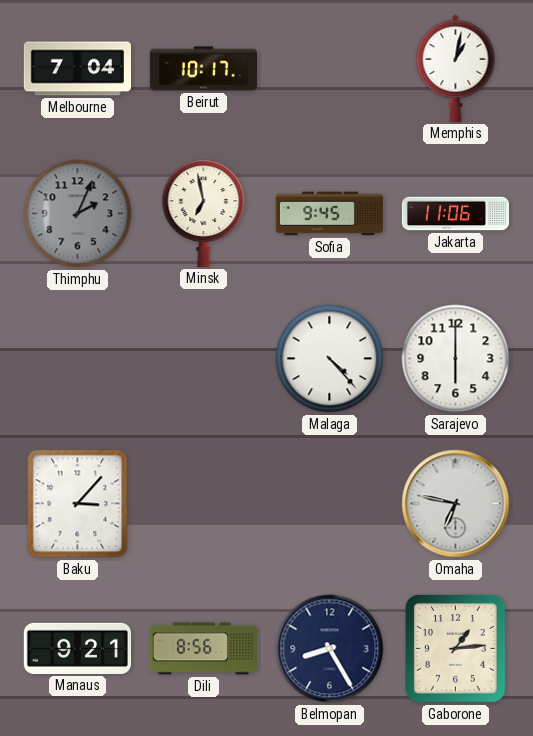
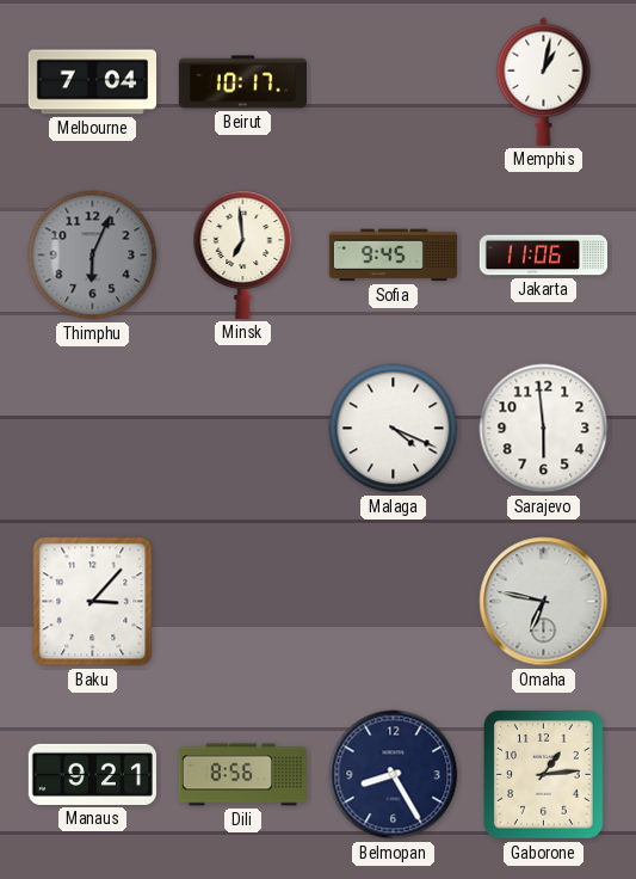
Thimphu: 2:04 -> 6:04 (93, 256)
Minsk: 6:58 -> 6:59 (243, 254)
Malaga: 4:23 -> 4:19 (394, 429)
Sarajevo: 6:00 -> 5:59 (544, 429)
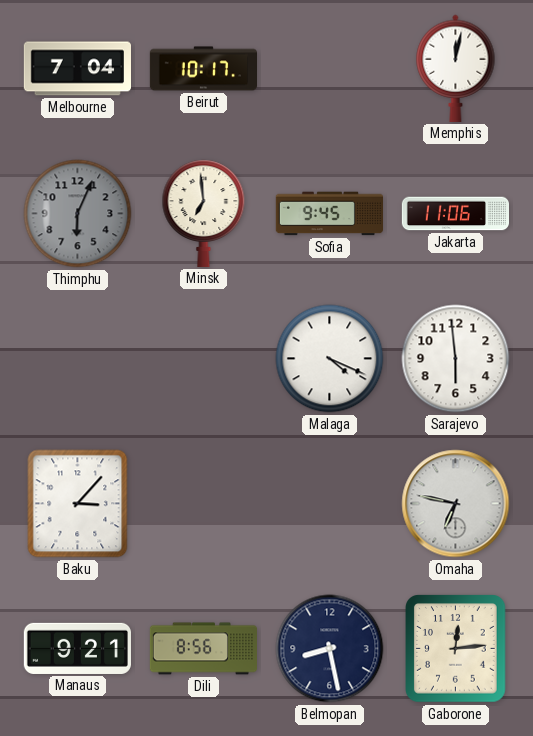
Memphis: 1:02 -> 12:02 (456, 68)
Belmopan: 8:25 -> 8:28 (330, 649)
Gaborone: 1:14 -> 12:14 (456, 649)
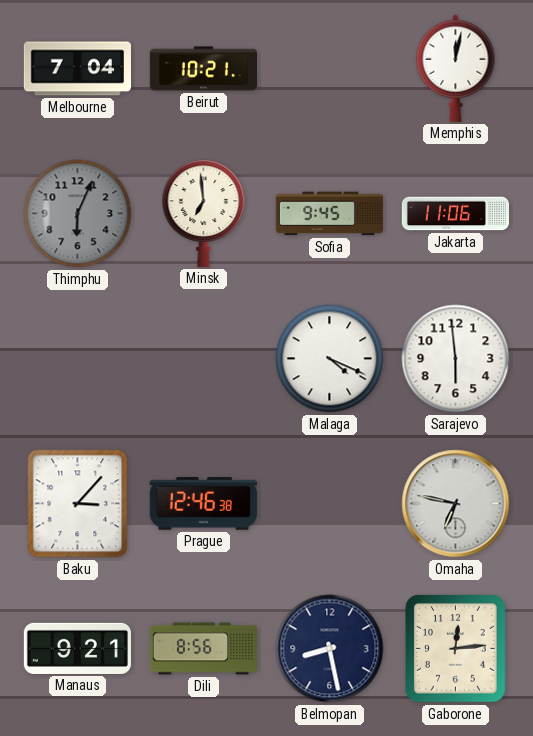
Beirut: 10:17 -> 10:21 (203, 69)
Prague: none -> 12:46 (203, 504)
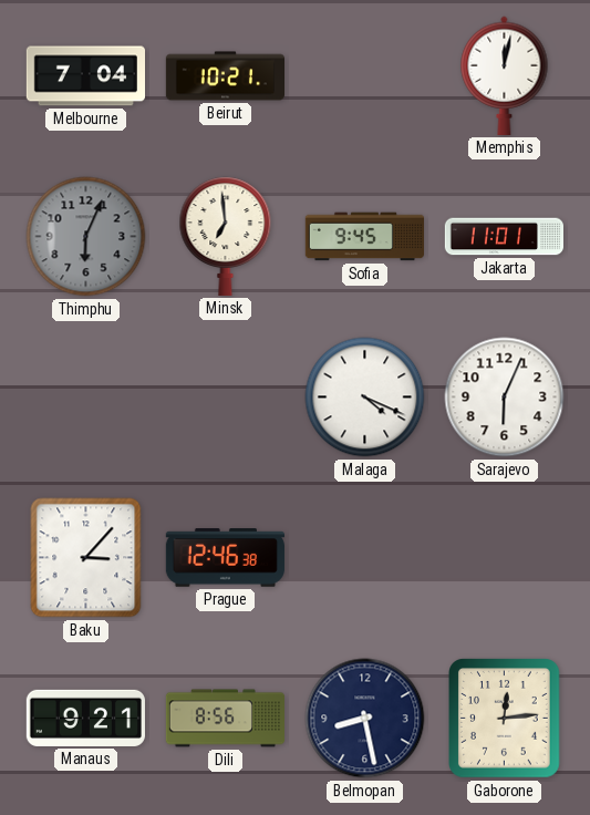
Jakarta: 11:06 -> 11:01 (505, 237)
Sarajevo: 5:59 -> 6:04 (505, 398)
Omaha: 6:47 -> none (456, 504)
